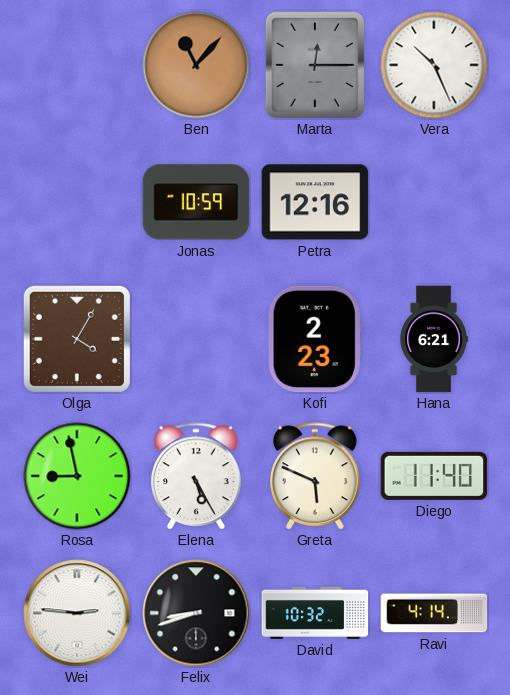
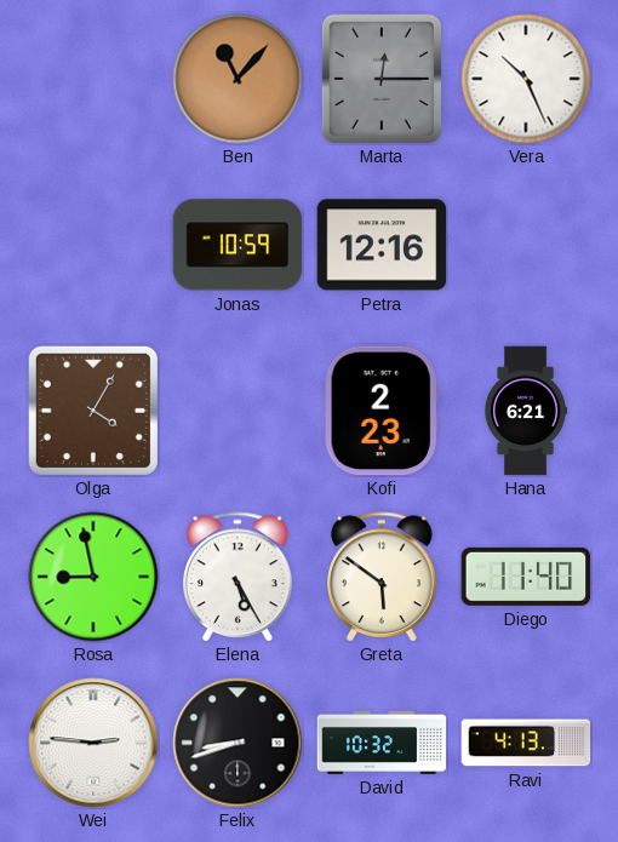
Greta: 5:49 -> 5:51 (382, 577)
Ravi: 4:14 -> 4:13 (526, 743)
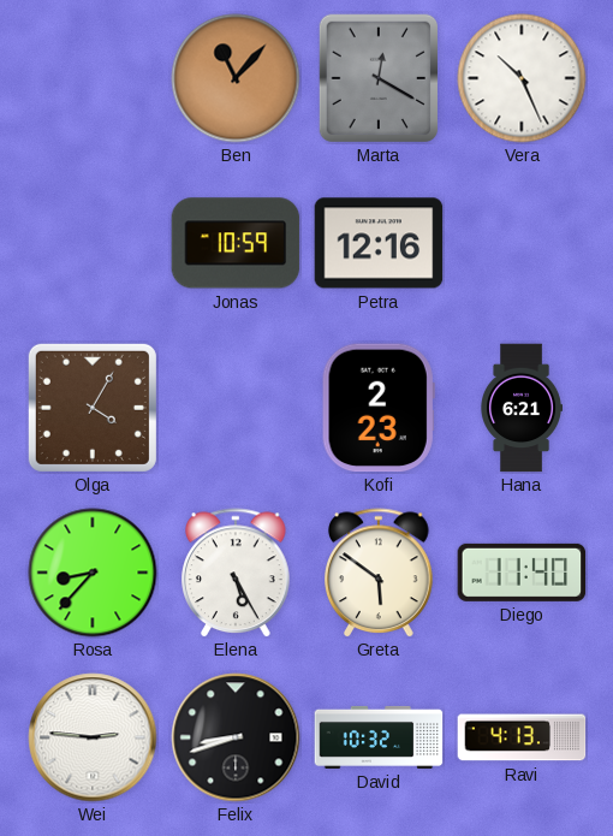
Marta: 12:15 -> 12:20 (377, 77)
Rosa: 8:58 -> 8:37 (93, 573)
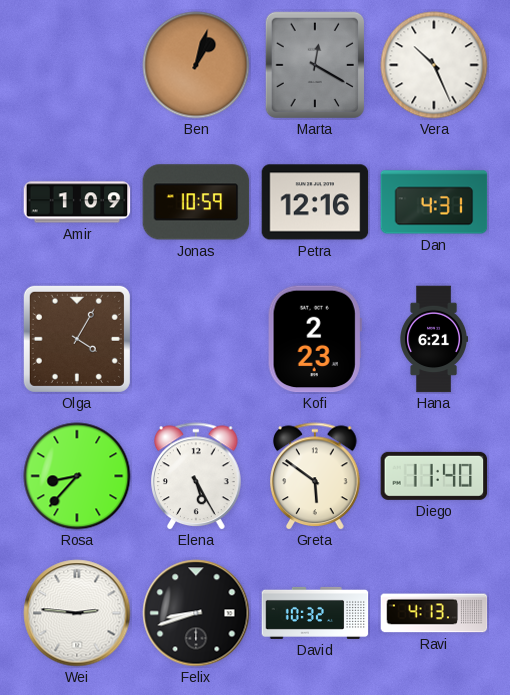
Ben: 11:07 -> 1:03 (196, 65)
Amir: none -> 1:09 (77, 202)
Dan: none -> 4:31 (434, 202)
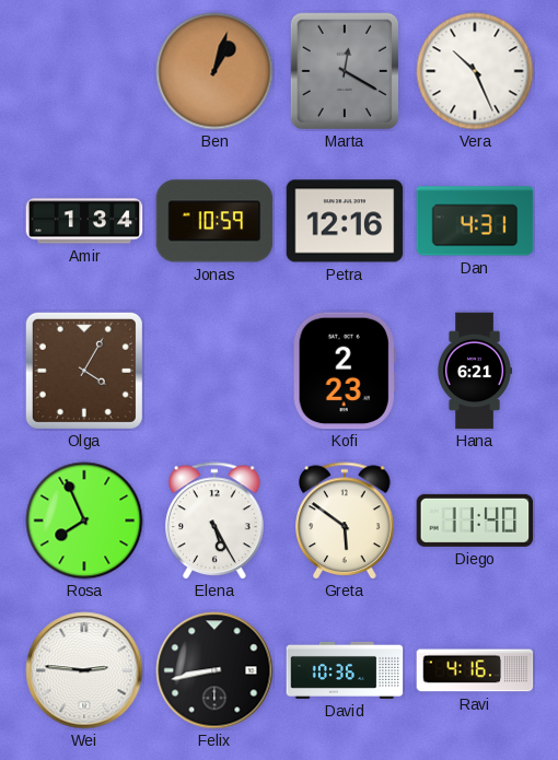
Amir: 1:09 -> 1:34 (84, 221)
Rosa: 8:37 -> 7:56 (84, 521)
Felix: 8:42 -> 8:43 (214, 670)
David: 10:32 -> 10:36 (345, 670)
Ravi: 4:13 -> 4:16 (475, 670)
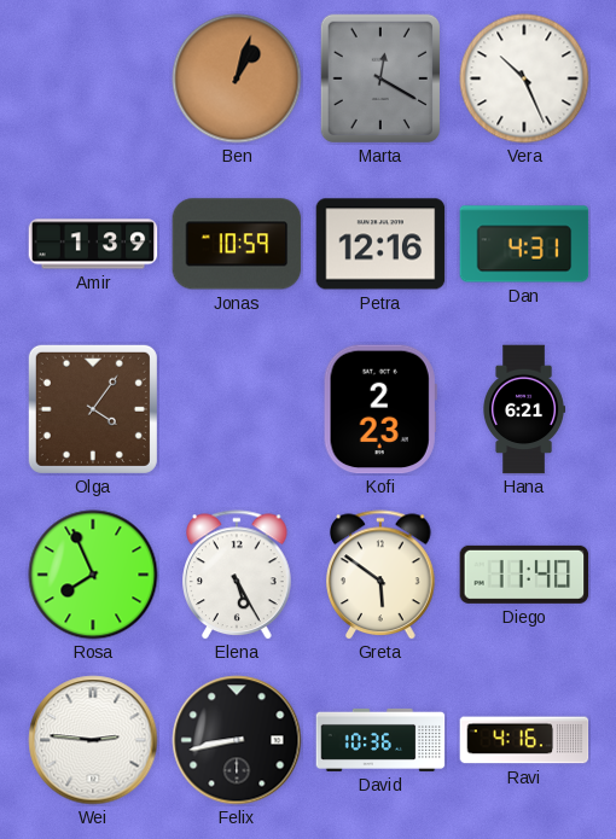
Amir: 1:34 -> 1:39 (93, 244)
Olga: 4:05 -> 4:06 (93, 409)
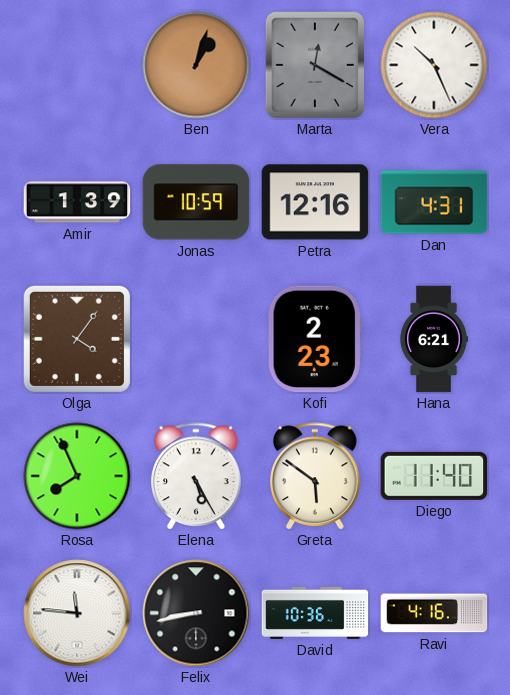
Wei: 2:46 -> 11:46 (77, 613)
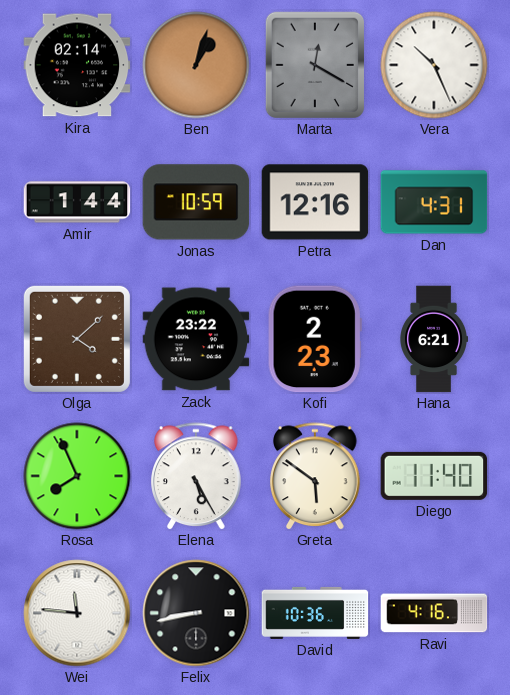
Kira: none -> 02:14 (77, 65)
Amir: 1:39 -> 1:44 (77, 202)
Olga: 4:06 -> 4:08 (77, 339)
Zack: none -> 23:22 (196, 339)
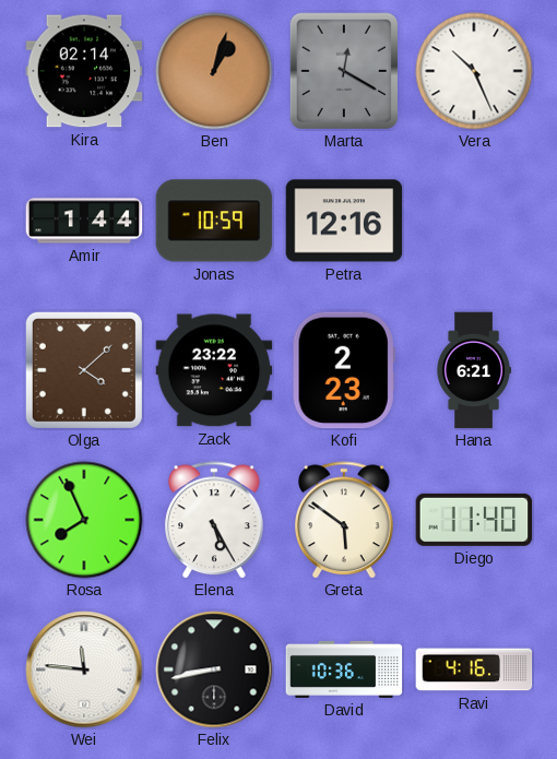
Dan: 4:31 -> none (434, 202)
